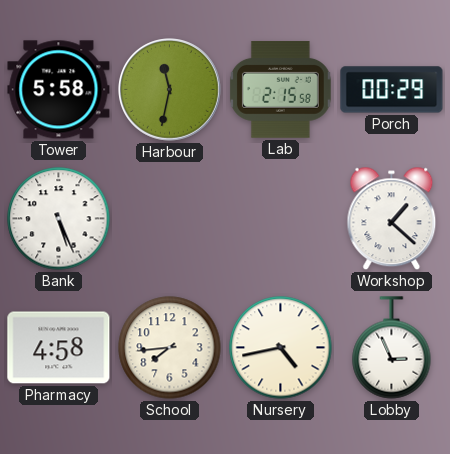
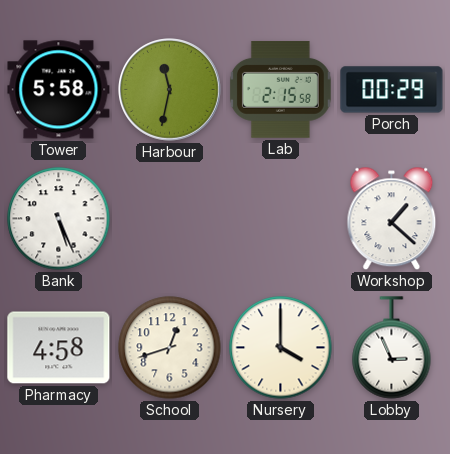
School: 7:44 -> 12:42 (170, 348)
Nursery: 4:43 -> 4:00 (281, 348)
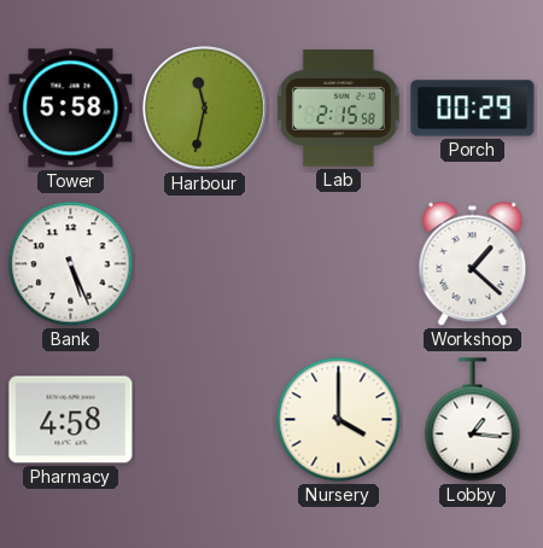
School: 12:42 -> none (170, 348)
Lobby: 2:56 -> 1:16 (473, 420)
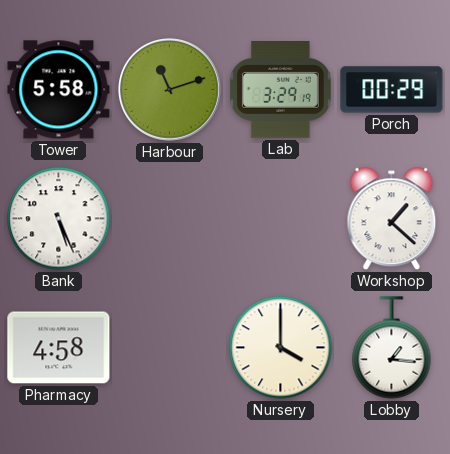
Harbour: 11:32 -> 11:12 (170, 90)
Lab: 2:15 -> 3:29 (280, 90)
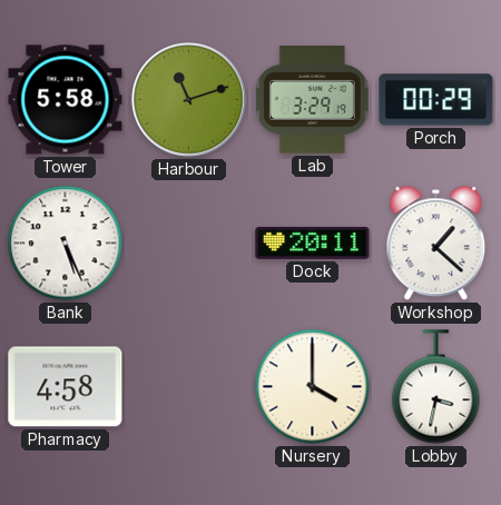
Dock: none -> 20:11 (313, 242)
Lobby: 1:16 -> 3:32 (436, 387)
